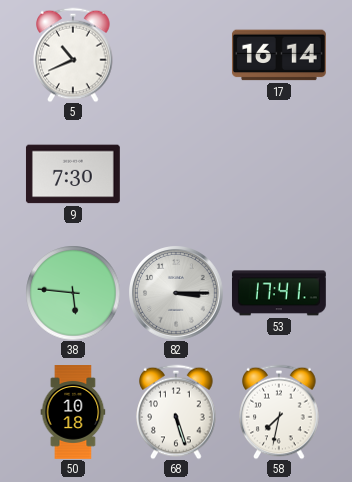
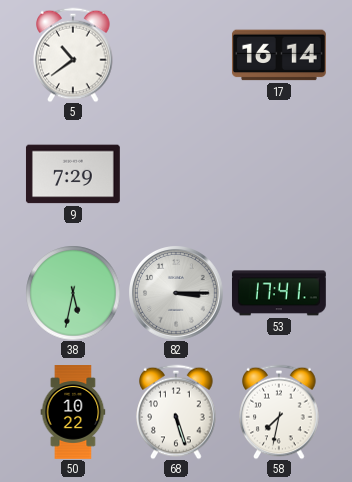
5: 10:41 -> 10:39 (73, 55)
9: 7:30 -> 7:29 (73, 174)
38: 5:46 -> 5:32 (73, 293)
50: 10:18 -> 10:22 (73, 413)
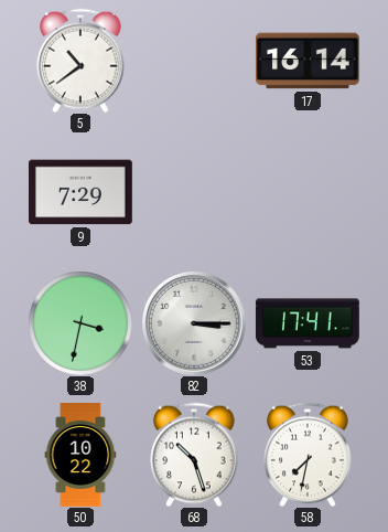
38: 5:32 -> 3:32 (80, 323)
68: 5:27 -> 10:27 (194, 455)
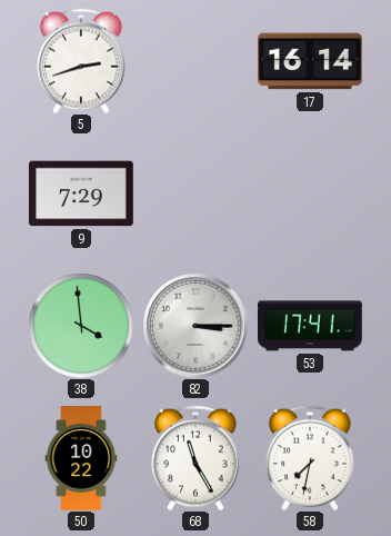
5: 10:39 -> 2:42 (81, 61)
38: 3:32 -> 3:59 (81, 326)
68: 10:27 -> 11:25 (195, 458)
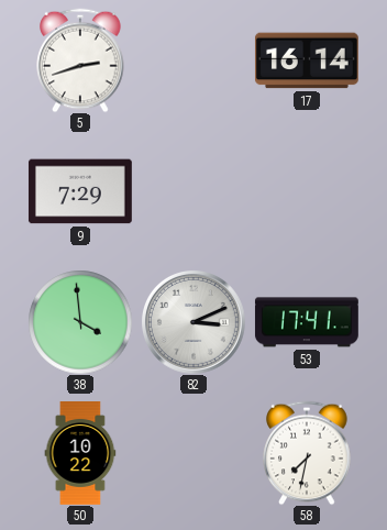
82: 3:15 -> 3:11 (193, 322)
68: 11:25 -> none (195, 458)
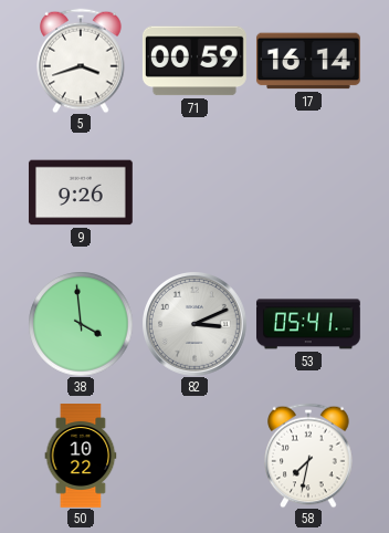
5: 2:42 -> 3:42 (81, 61)
71: none -> 00:59 (195, 61)
9: 7:29 -> 9:26 (81, 192)
53: 17:41 -> 05:41 (308, 324)
